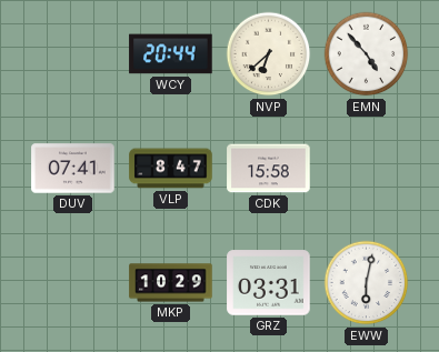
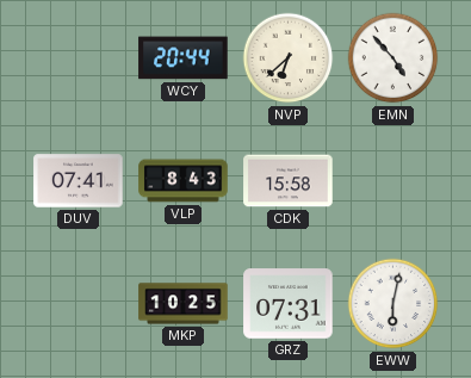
VLP: 8:47 -> 8:43 (184, 181)
MKP: 10:29 -> 10:25 (184, 304)
GRZ: 03:31 -> 07:31 (289, 304)
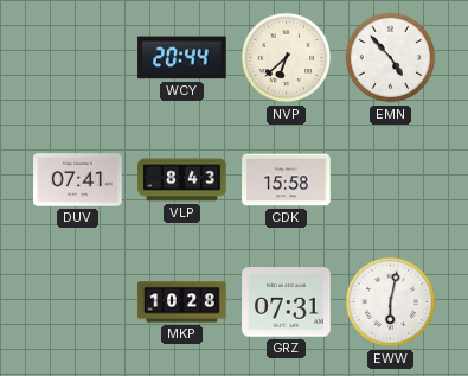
MKP: 10:25 -> 10:28 (182, 302)
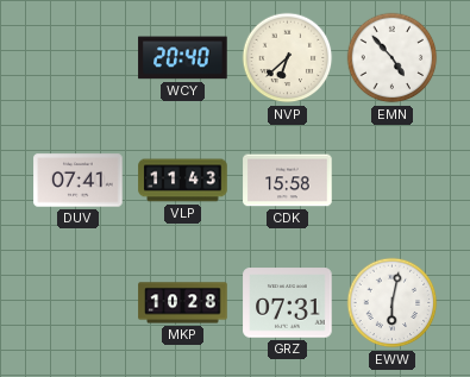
WCY: 20:44 -> 20:40 (183, 58)
VLP: 8:43 -> 11:43 (183, 181)
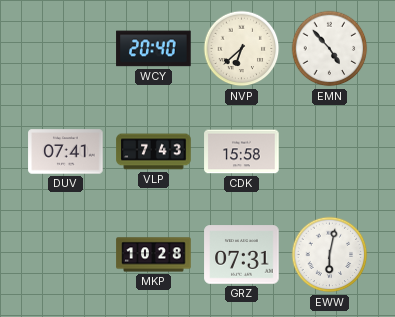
VLP: 11:43 -> 7:43 (154, 152)
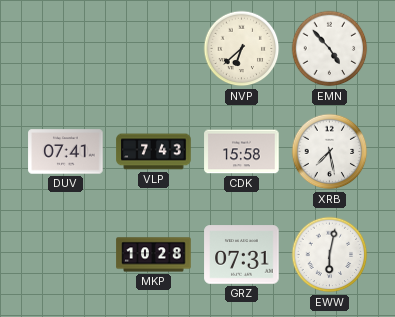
WCY: 20:40 -> none (154, 49)
XRB: none -> 7:28 (330, 152)
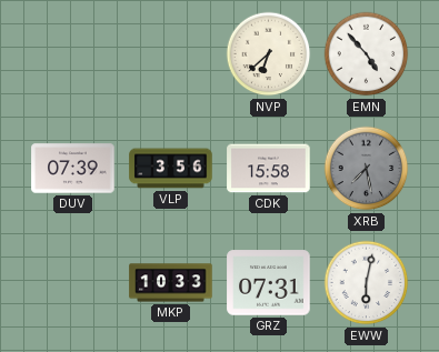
DUV: 07:41 -> 07:39 (73, 169)
VLP: 7:43 -> 3:56 (171, 169)
XRB dial: white -> grey (367, 169)
MKP: 10:28 -> 10:33 (171, 283)
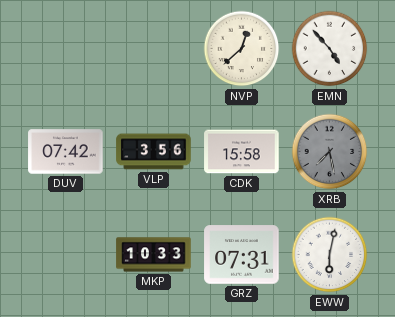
NVP: 6:38 -> 12:38 (242, 49)
DUV: 07:39 -> 07:42 (66, 152)
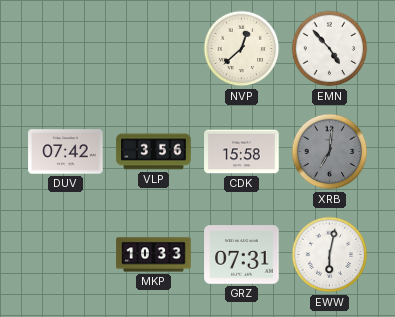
XRB: 7:28 -> 7:01 (330, 152)
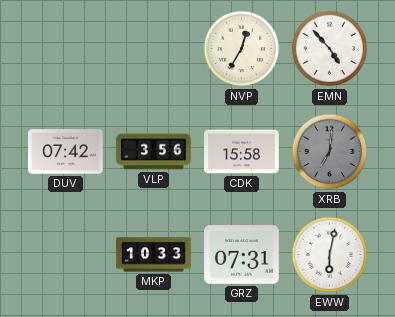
NVP: 12:38 -> 12:35 (242, 49)
